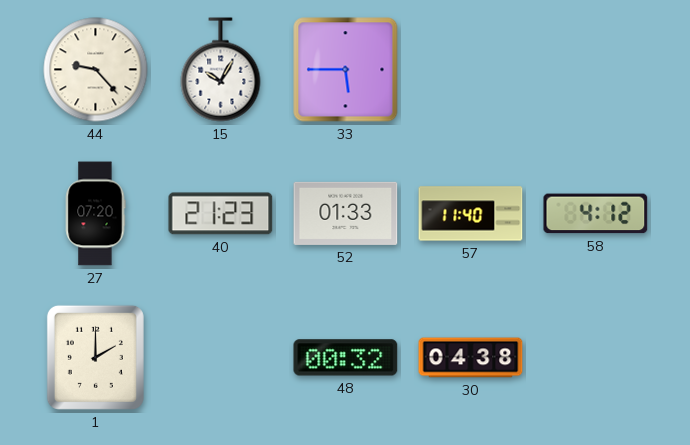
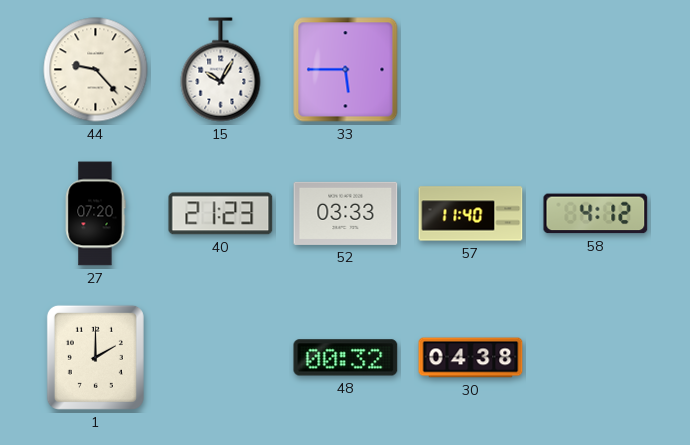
52: 01:33 -> 03:33 (346, 213)
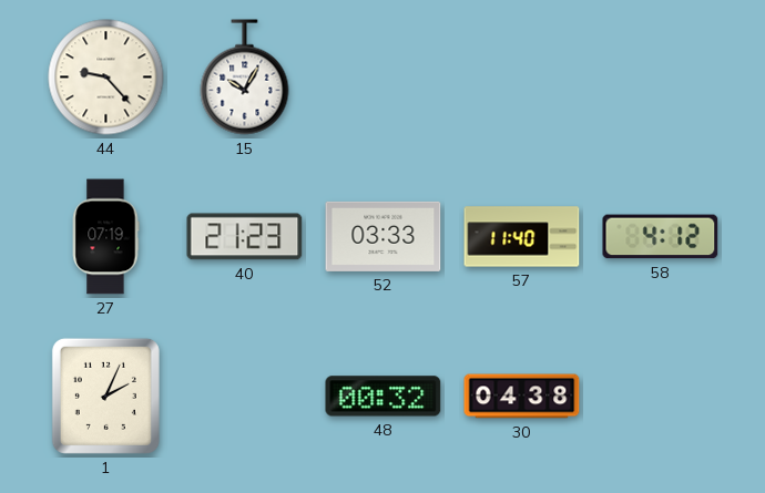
33: 5:45 -> none (346, 70)
27: 07:20 -> 07:19 (105, 237)
1: 2:00 -> 2:04 (105, 396)
